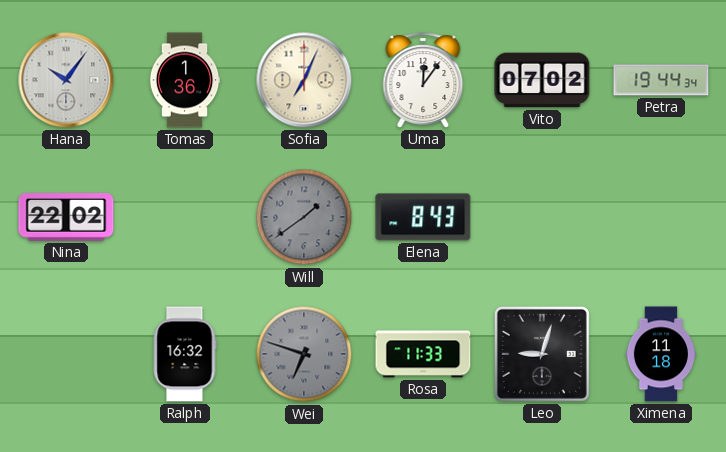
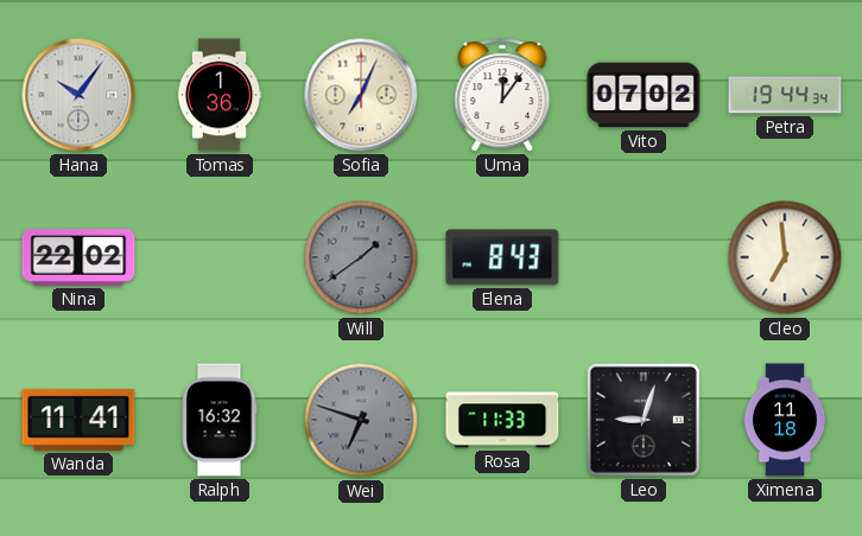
Cleo: none -> 6:59 (785, 257)
Wanda: none -> 11:41 (78, 420)
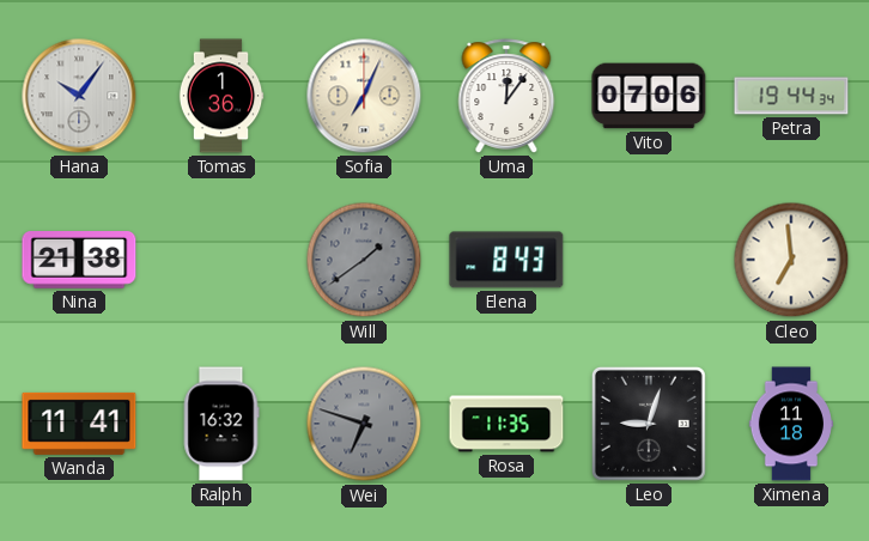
Vito: 07:02 -> 07:06 (649, 96)
Nina: 22:02 -> 21:38 (79, 261)
Rosa: 11:33 -> 11:35 (506, 424)
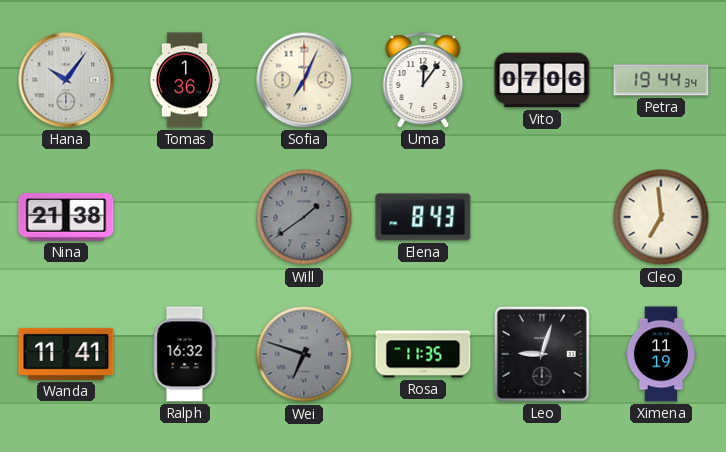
Ximena: 11:18 -> 11:19 (661, 354)
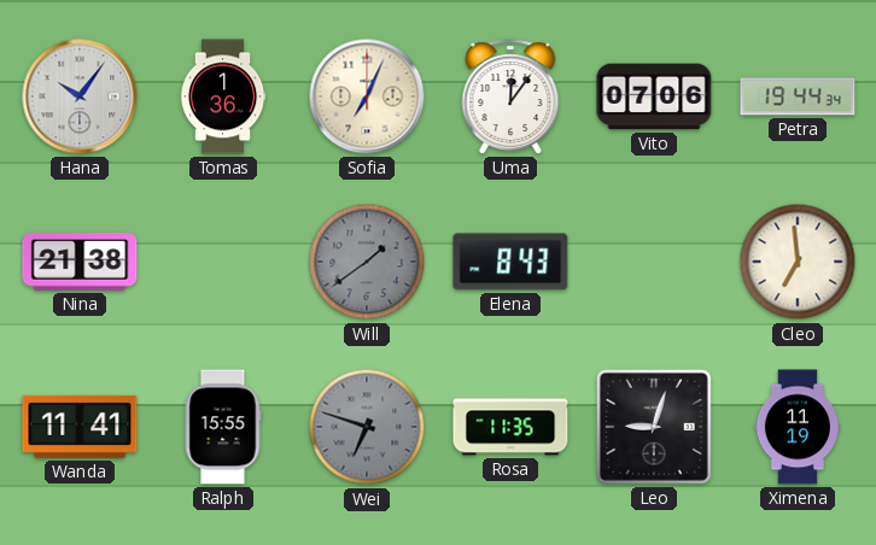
Ralph: 16:32 -> 15:55 (223, 427)
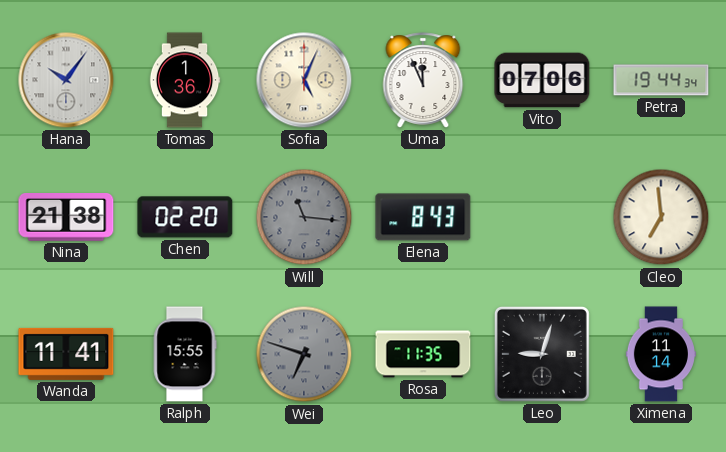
Sofia: 7:04 -> 5:04 (304, 80)
Uma: 12:06 -> 11:56 (423, 80)
Chen: none -> 02:20 (185, 217)
Will: 1:39 -> 11:16 (304, 217)
Ximena: 11:19 -> 11:14 (661, 354)
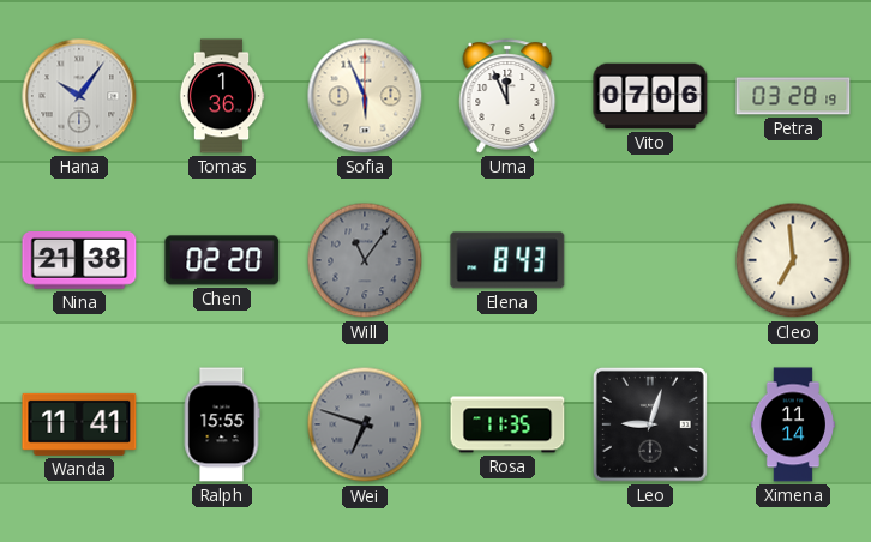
Sofia: 5:04 -> 5:56 (365, 96)
Petra: 19:44 -> 03:28 (793, 96)
Will: 11:16 -> 11:06 (365, 260)
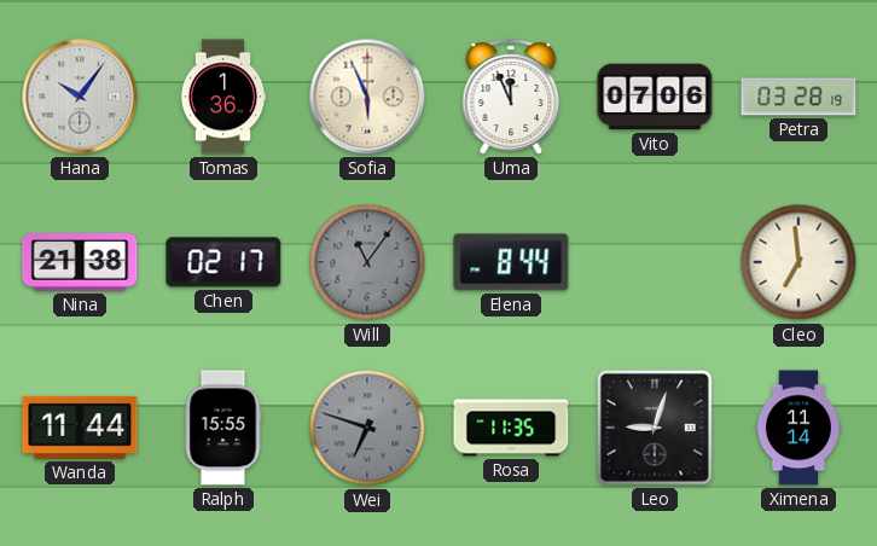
Chen: 02:20 -> 02:17 (223, 262)
Elena: 8:43 -> 8:44 (511, 262)
Wanda: 11:41 -> 11:44 (80, 428)
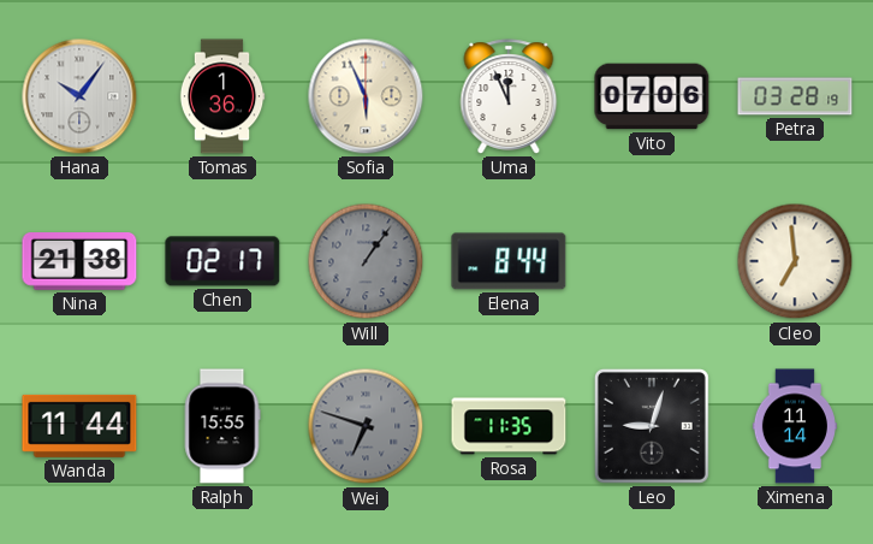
Will: 11:06 -> 1:06 (366, 261)
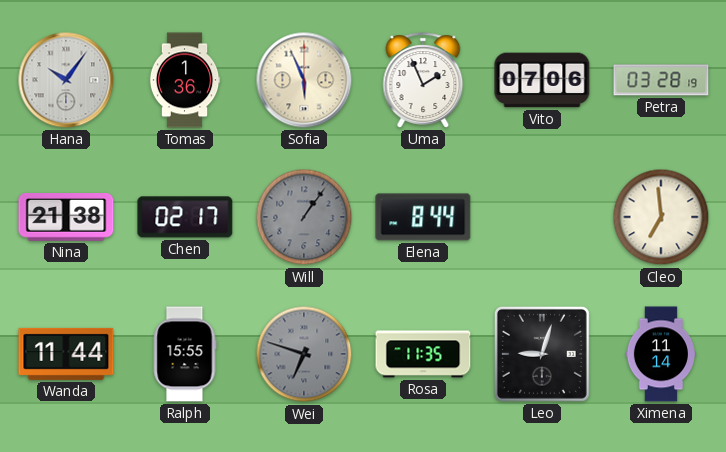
Uma: 11:56 -> 1:56 (423, 80)
